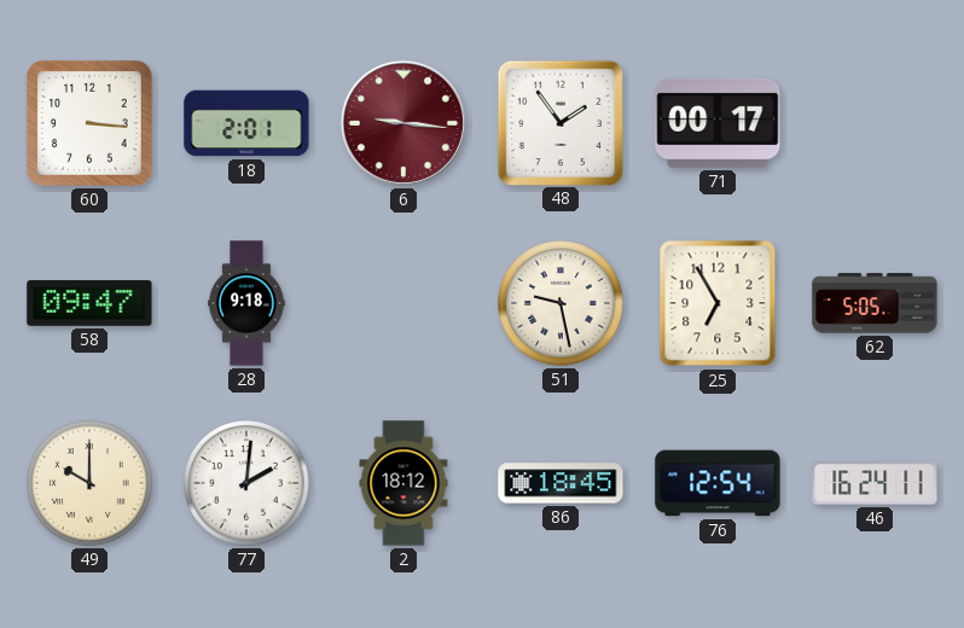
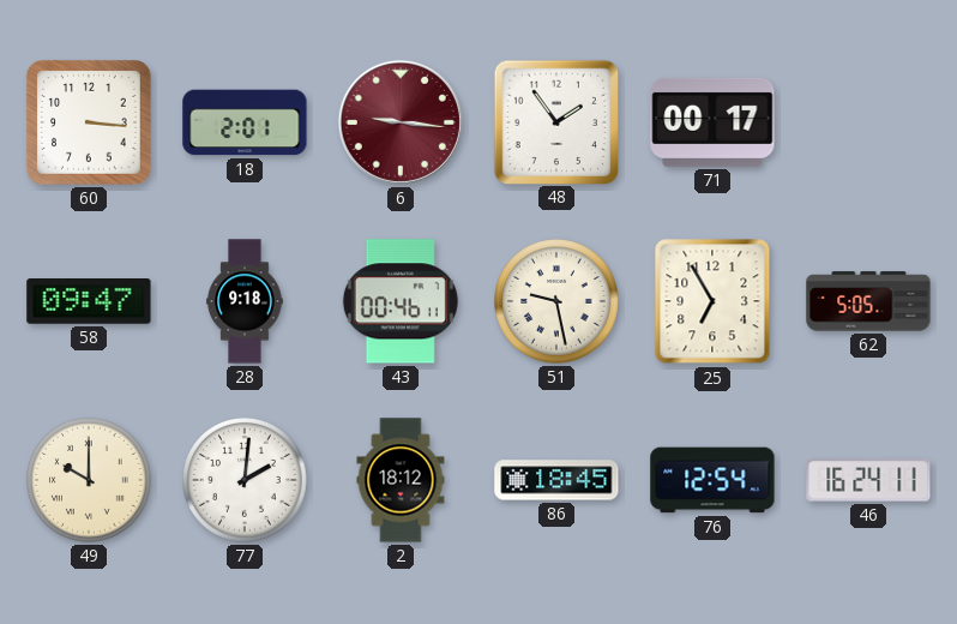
43: none -> 00:46 (401, 301)
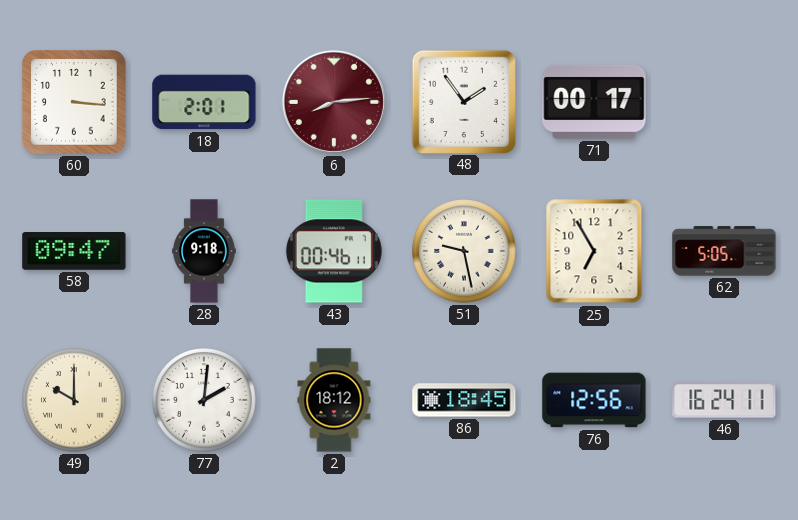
6: 9:16 -> 8:14 (334, 102)
76: 12:54 -> 12:56 (594, 400)
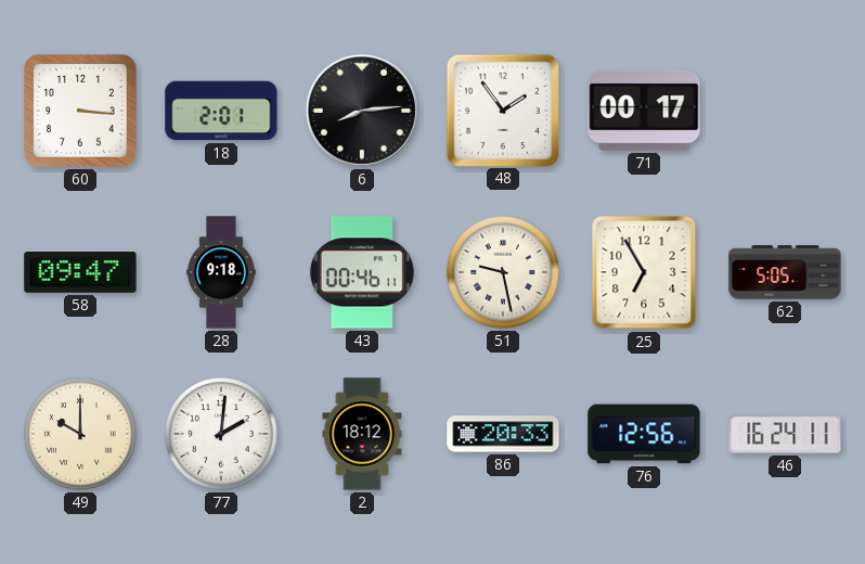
6 dial: burgundy -> black (362, 111)
86: 18:45 -> 20:33 (503, 434)
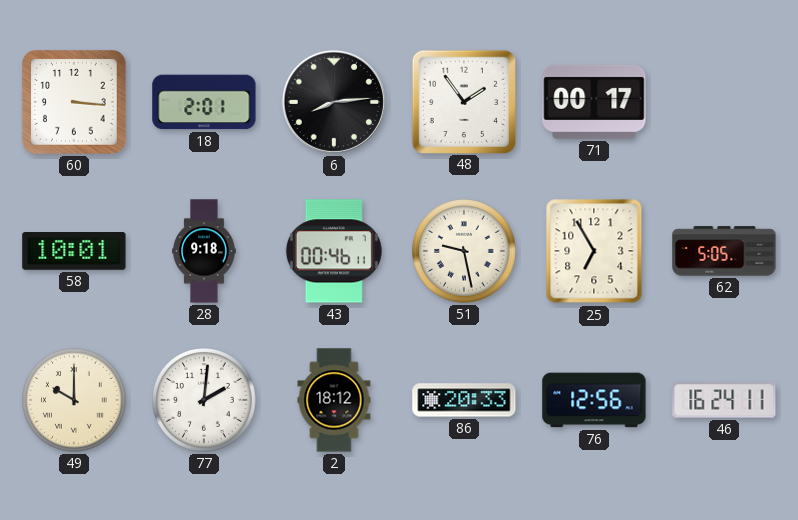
58: 09:47 -> 10:01 (74, 252)
